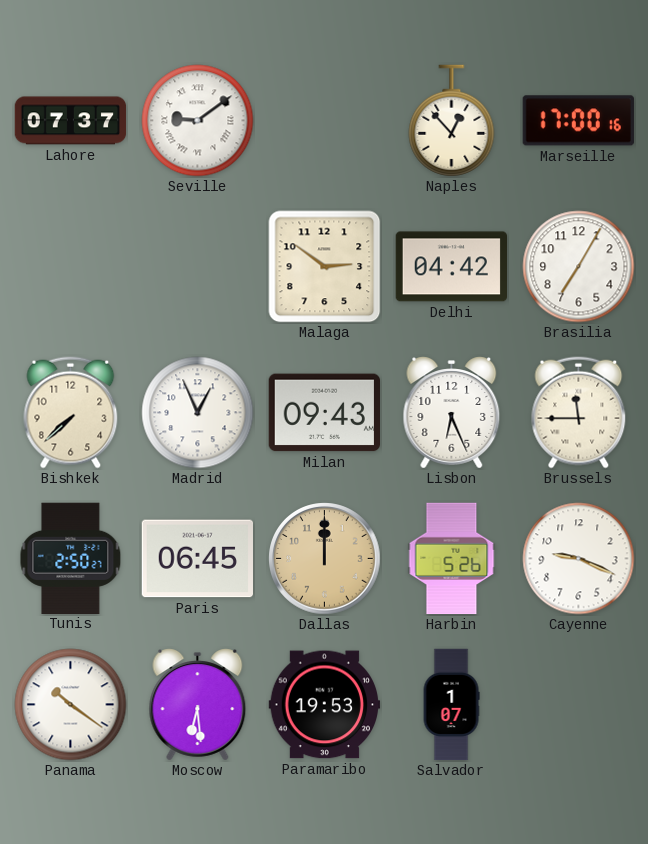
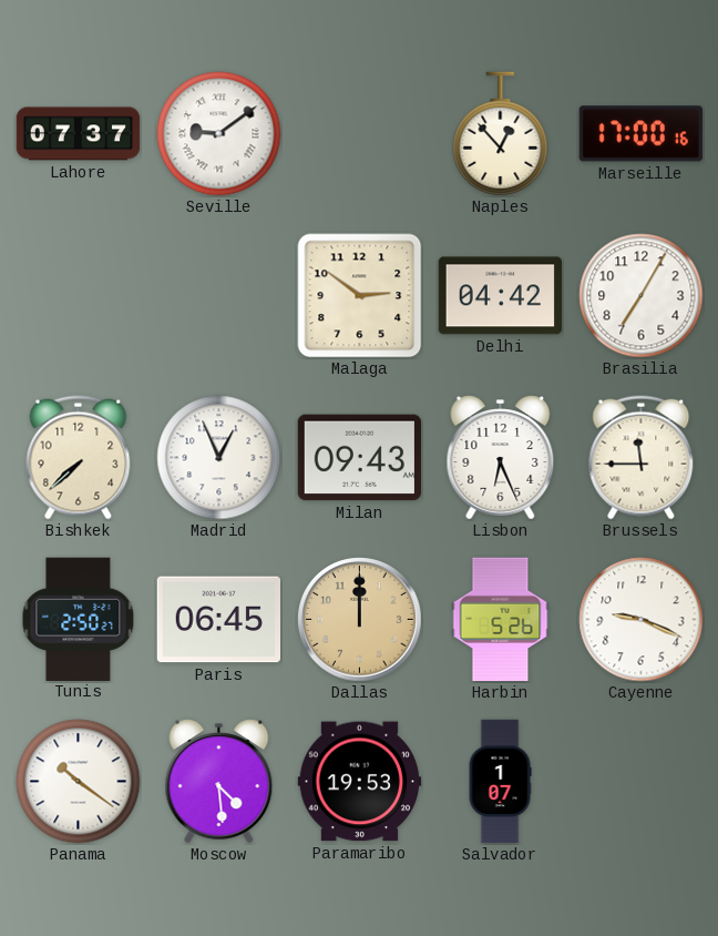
Moscow: 6:29 -> 4:29 (219, 782)
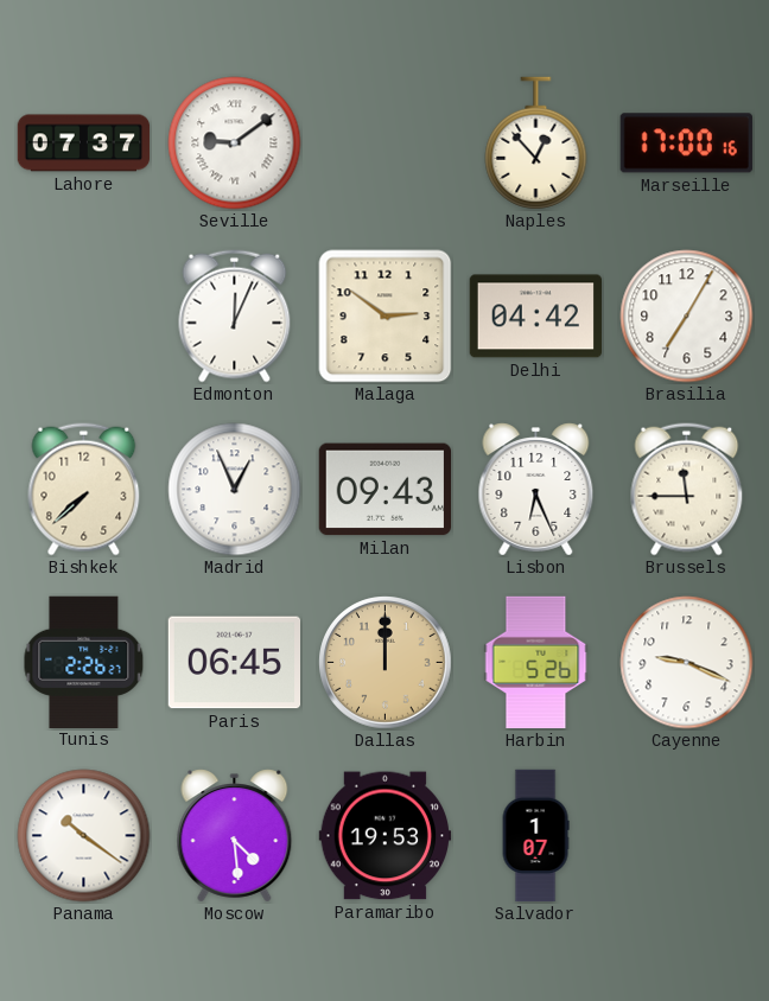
Edmonton: none -> 12:04 (235, 317)
Tunis: 2:50 -> 2:26 (84, 662)
